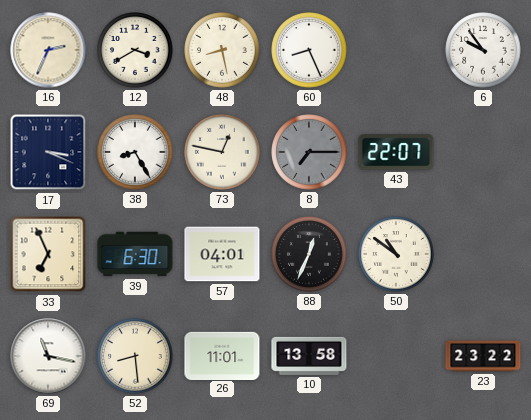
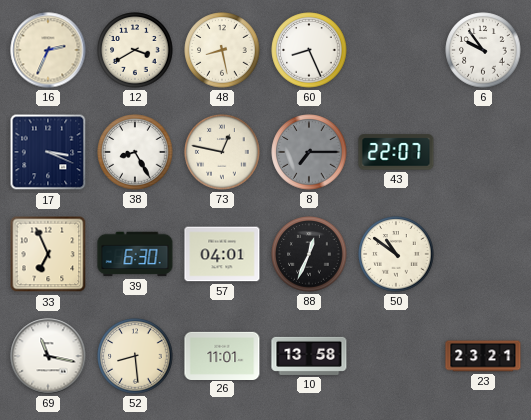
23: 23:22 -> 23:21 (483, 356)
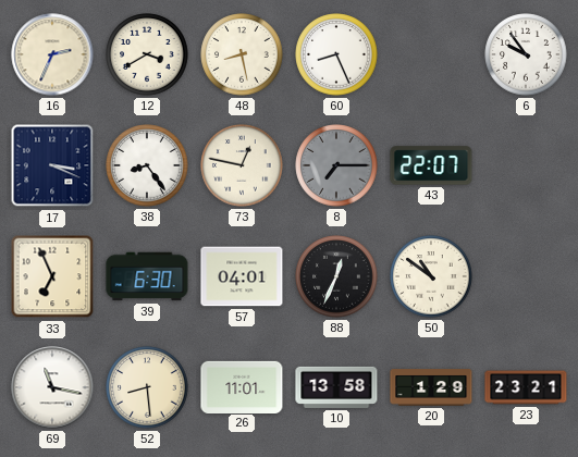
38: 8:25 -> 8:24 (147, 165)
20: none -> 1:29 (431, 387)
